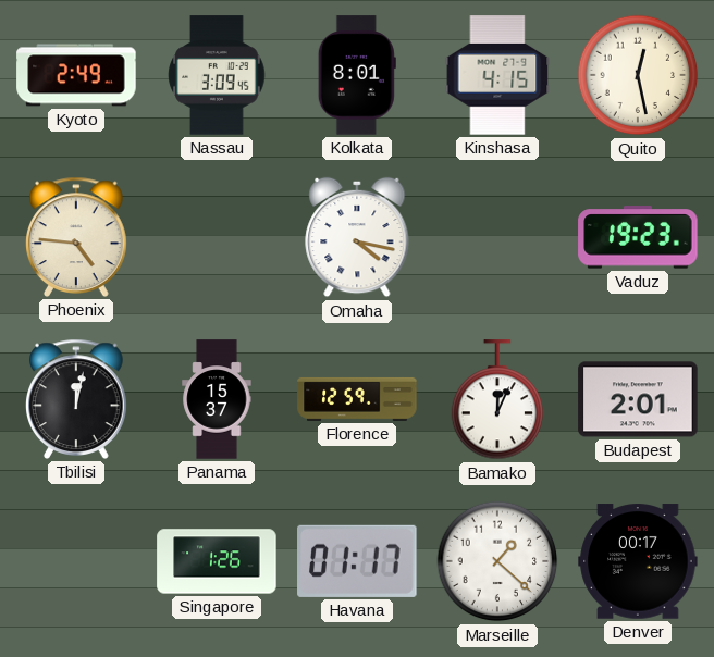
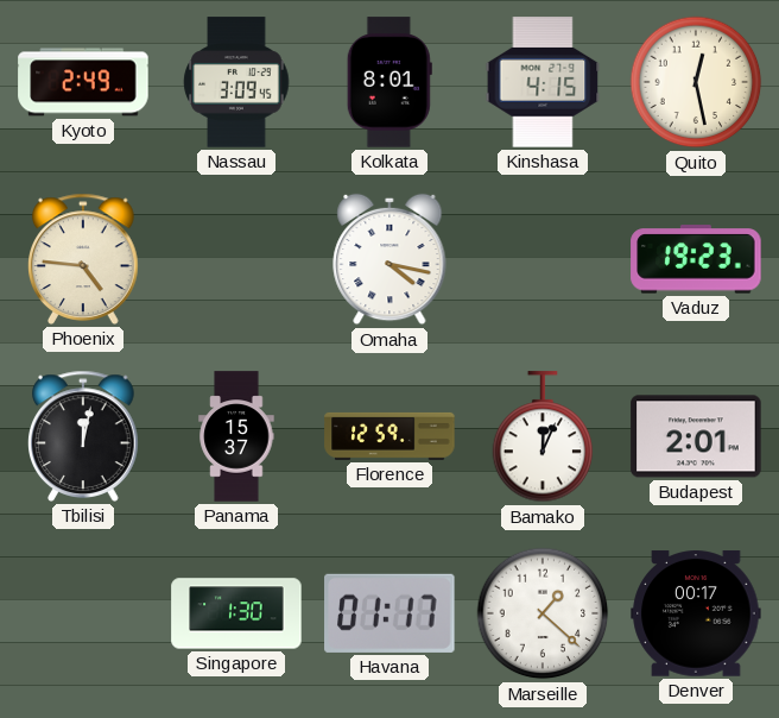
Singapore: 1:26 -> 1:30 (236, 613)
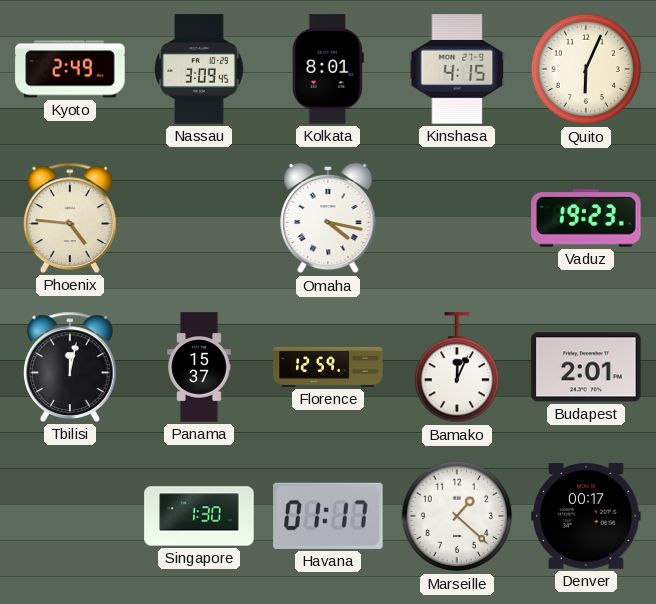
Quito: 12:28 -> 6:04 (586, 69)
